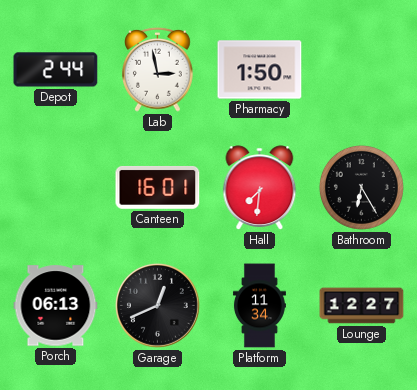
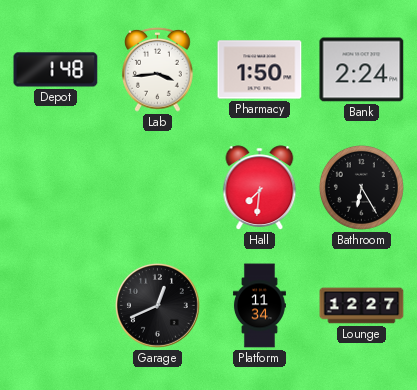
Depot: 2:44 -> 1:48 (56, 70)
Lab: 2:58 -> 3:44 (158, 69)
Bank: none -> 2:24 (362, 70)
Canteen: 16:01 -> none (158, 187)
Porch: 06:13 -> none (56, 306)
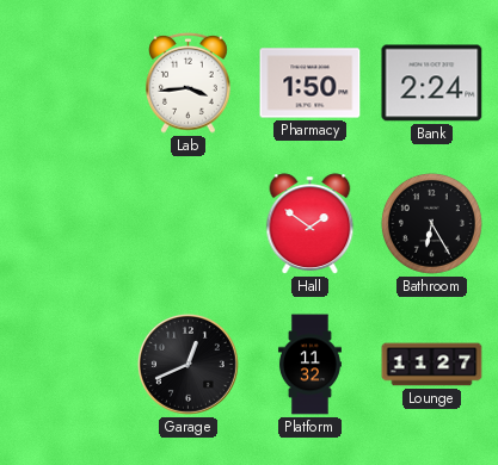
Depot: 1:48 -> none (56, 70)
Hall: 7:31 -> 1:51 (311, 224)
Platform: 11:34 -> 11:32 (309, 365)
Lounge: 12:27 -> 11:27 (432, 365)
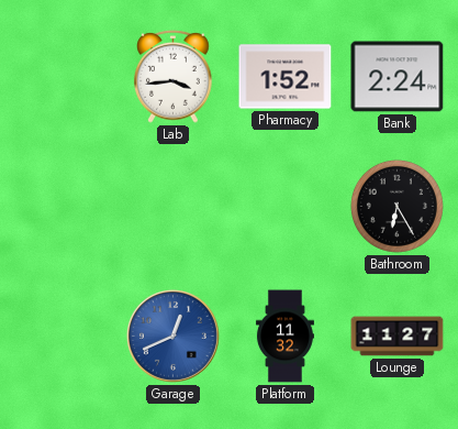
Pharmacy: 1:50 -> 1:52 (286, 77)
Hall: 1:51 -> none (311, 224)
Garage dial: black -> blue (172, 335)
